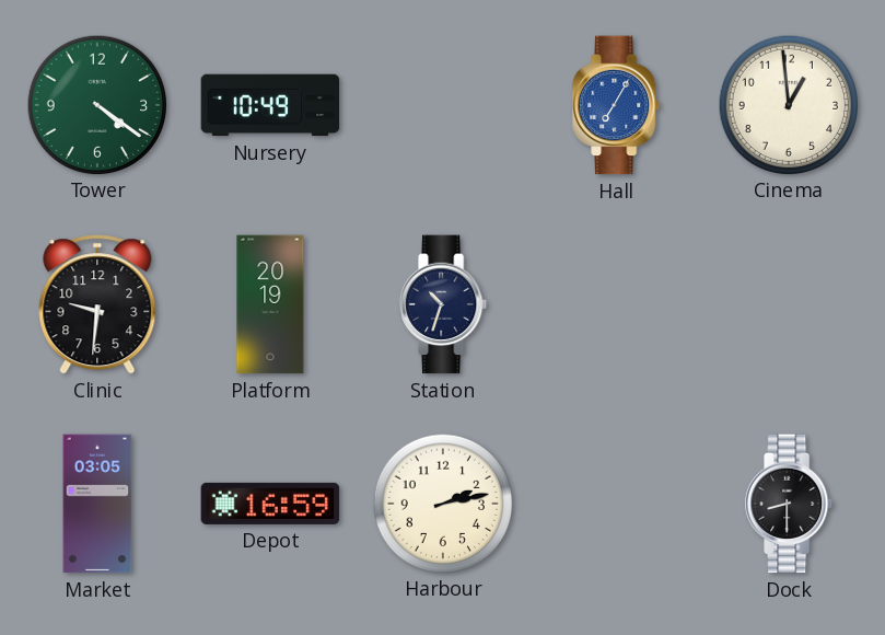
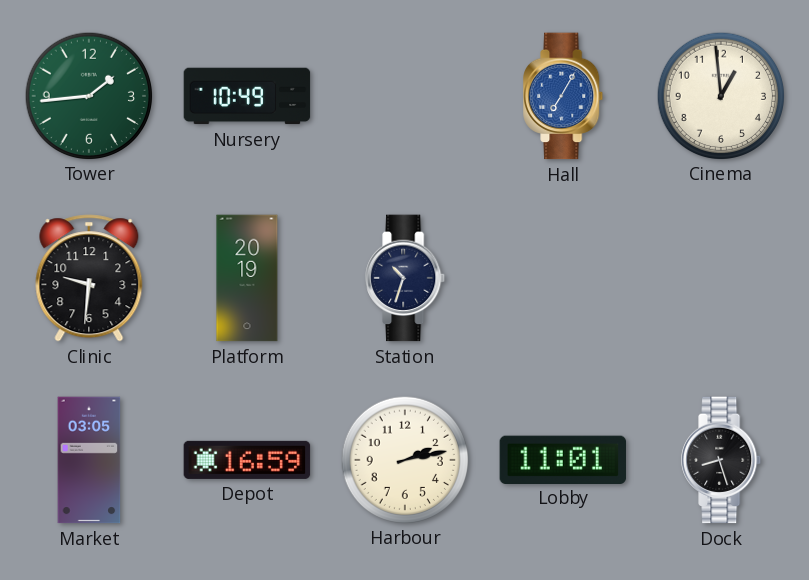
Tower: 4:21 -> 1:44 (88, 95)
Lobby: none -> 11:01 (563, 459)
Dock: 8:30 -> 8:27 (722, 460)
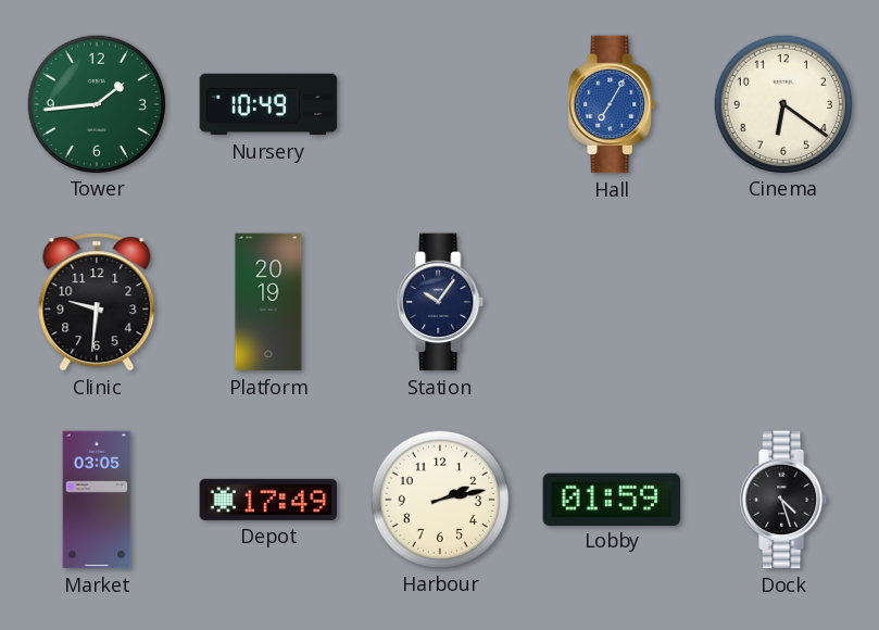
Cinema: 12:59 -> 6:21 (782, 103)
Station: 10:33 -> 10:06 (441, 302)
Depot: 16:59 -> 17:49 (268, 500)
Lobby: 11:01 -> 01:59 (612, 499)
Dock: 8:27 -> 4:27 (784, 500)
